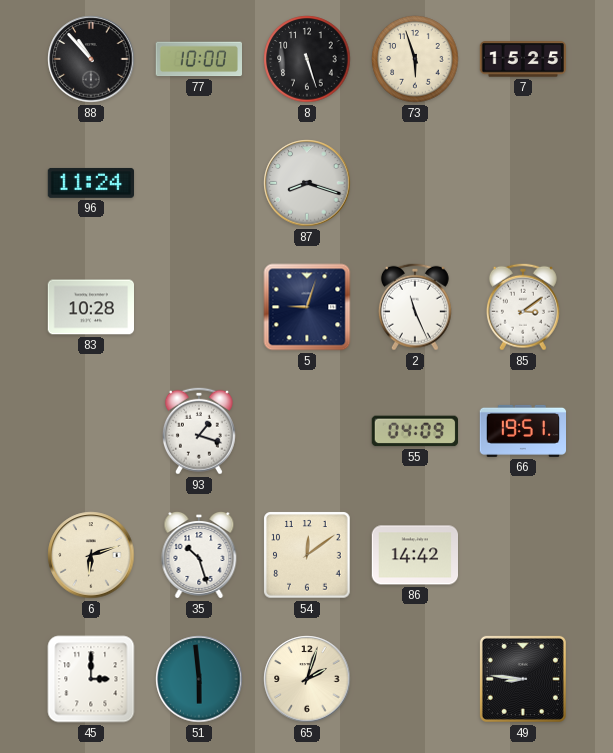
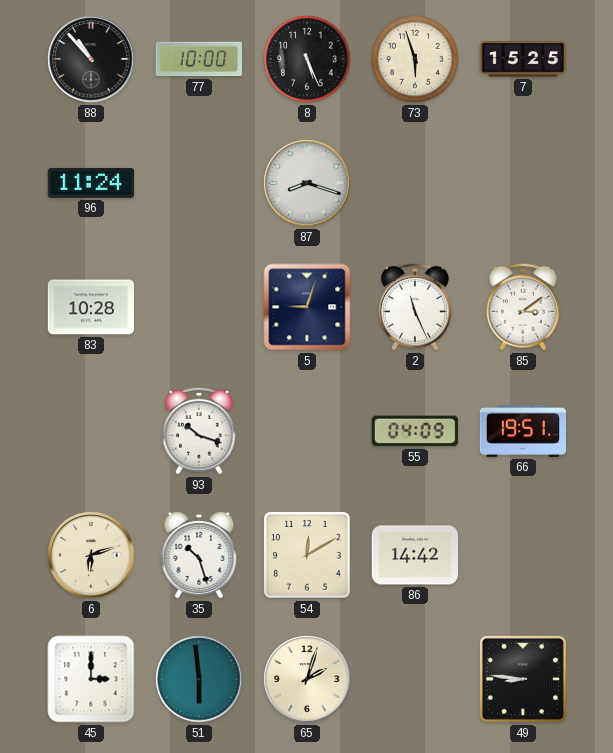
8: 5:27 -> 5:26 (307, 59)
93: 1:18 -> 10:18 (199, 431)
54: 12:09 -> 12:10 (307, 555)
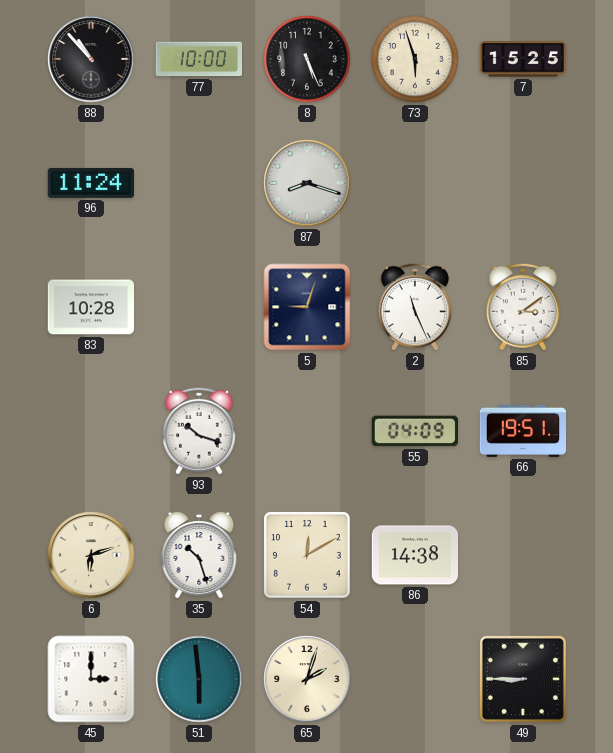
86: 14:42 -> 14:38 (414, 555)
49: 8:46 -> 8:45 (523, 679)
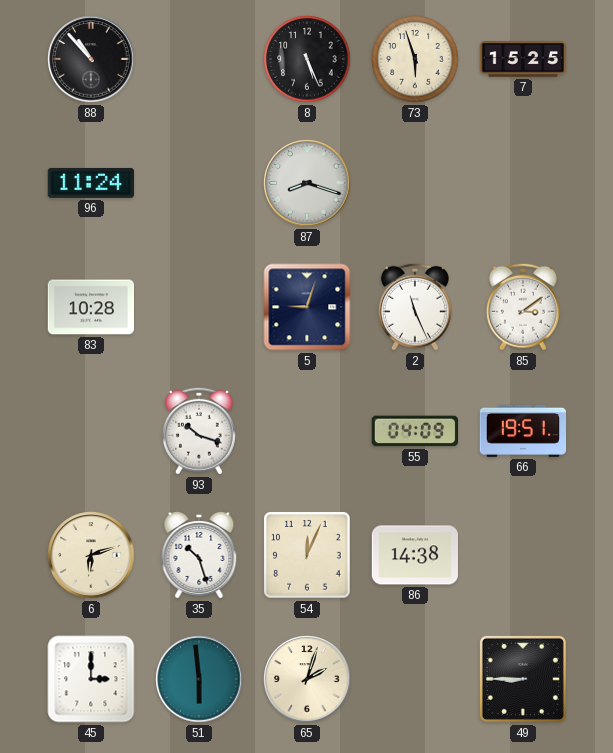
77: 10:00 -> none (198, 59)
54: 12:10 -> 12:04 (307, 555)
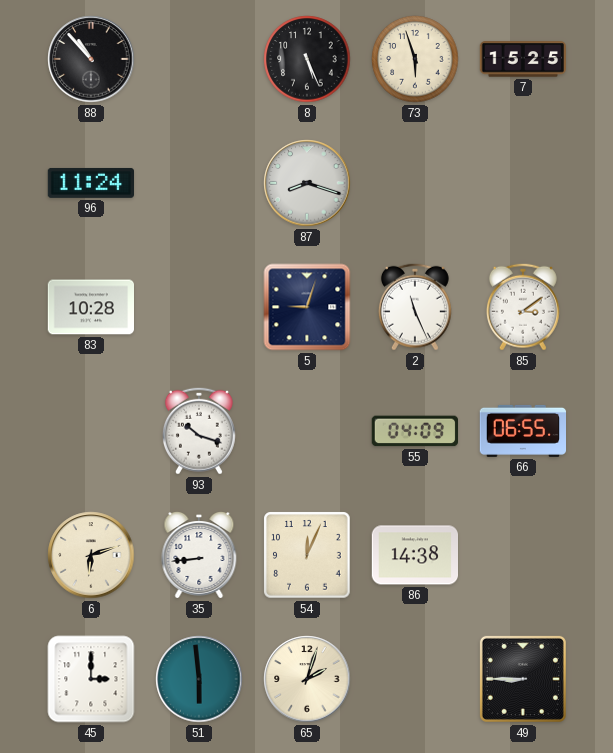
66: 19:51 -> 06:55 (523, 431)
35: 10:27 -> 8:44 (199, 556)
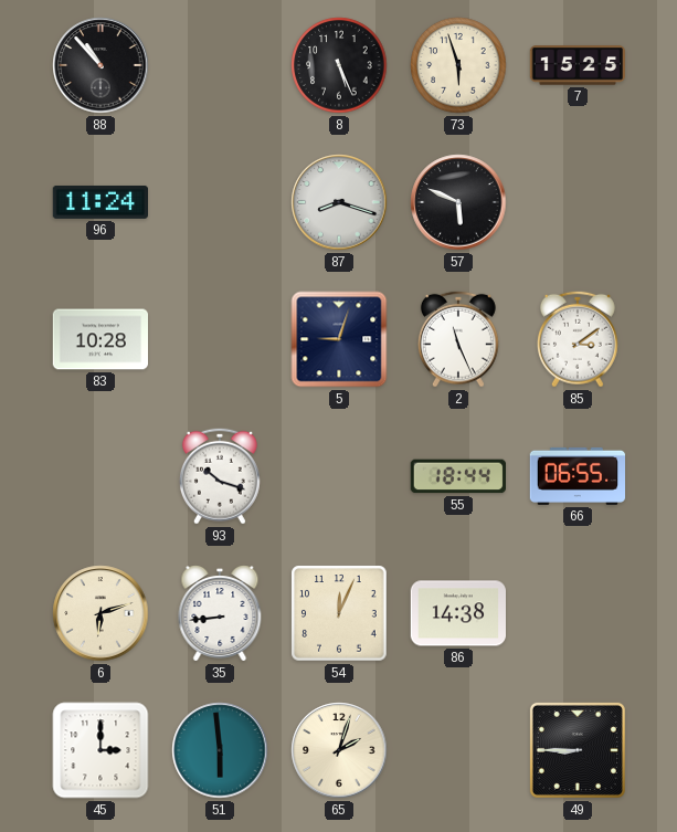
57: none -> 5:49 (458, 202)
55: 04:09 -> 18:44 (457, 476)
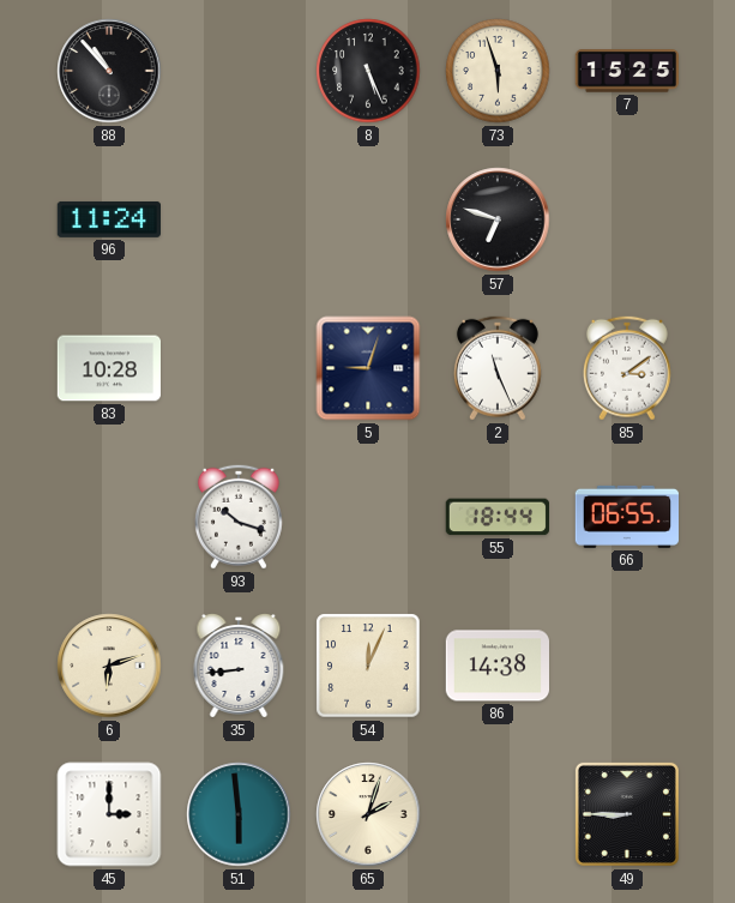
87: 8:18 -> none (339, 202)
57: 5:49 -> 6:48 (498, 219)
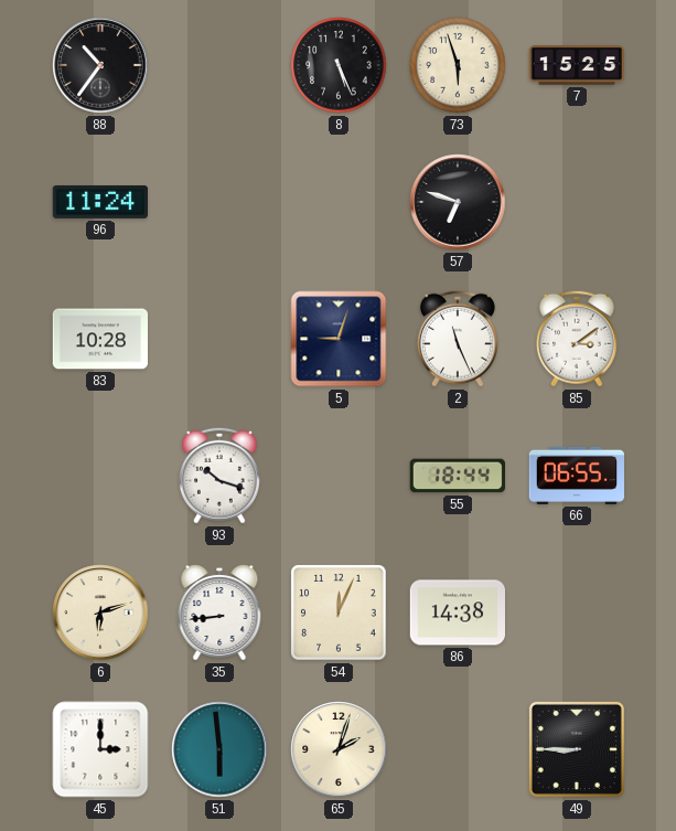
88: 10:53 -> 10:36 (100, 65)
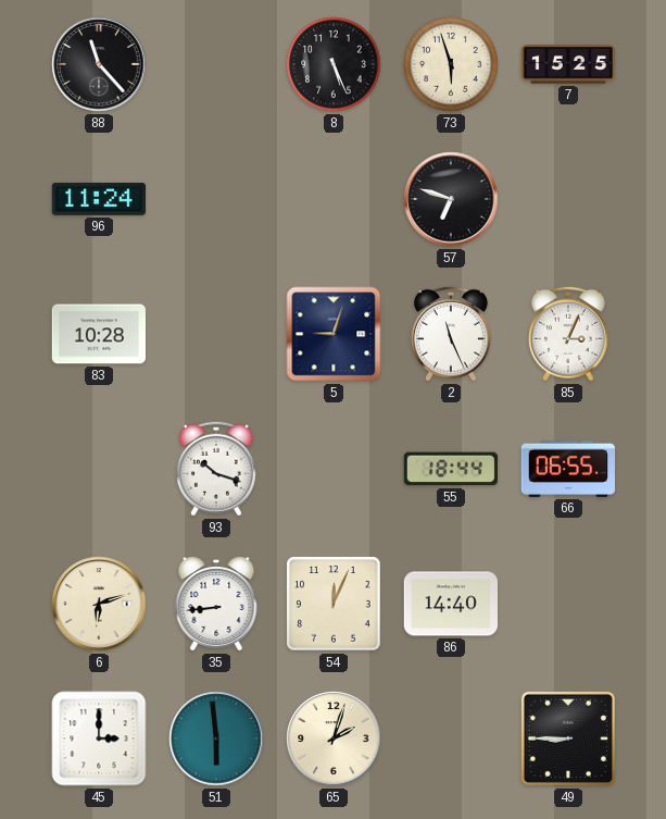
88: 10:36 -> 11:23 (99, 64)
85: 3:09 -> 3:04 (568, 334)
86: 14:38 -> 14:40 (450, 604)
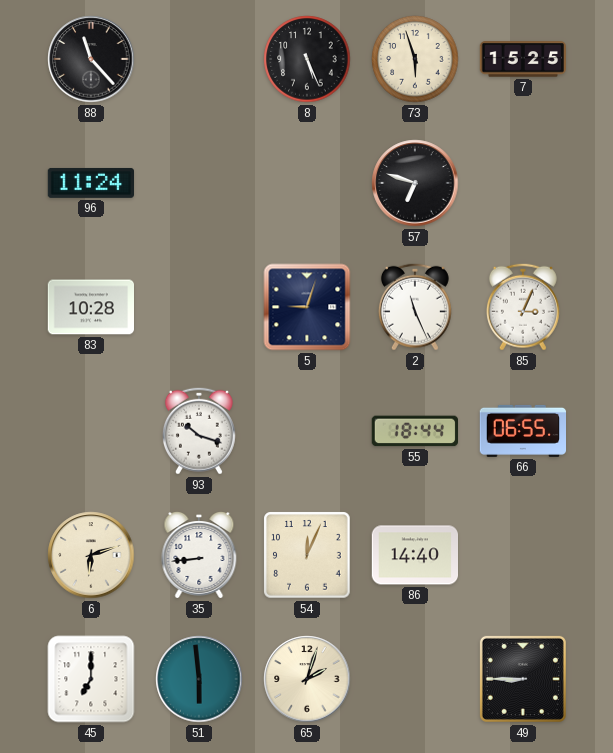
45: 3:00 -> 7:00 (91, 679)
